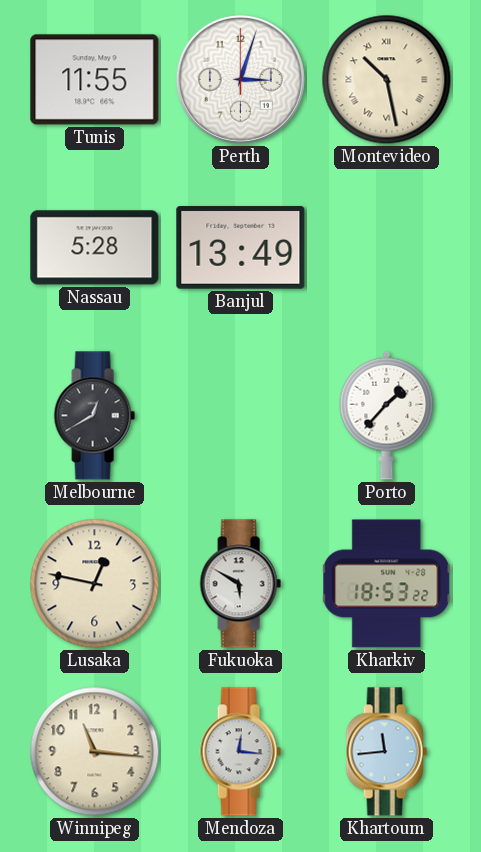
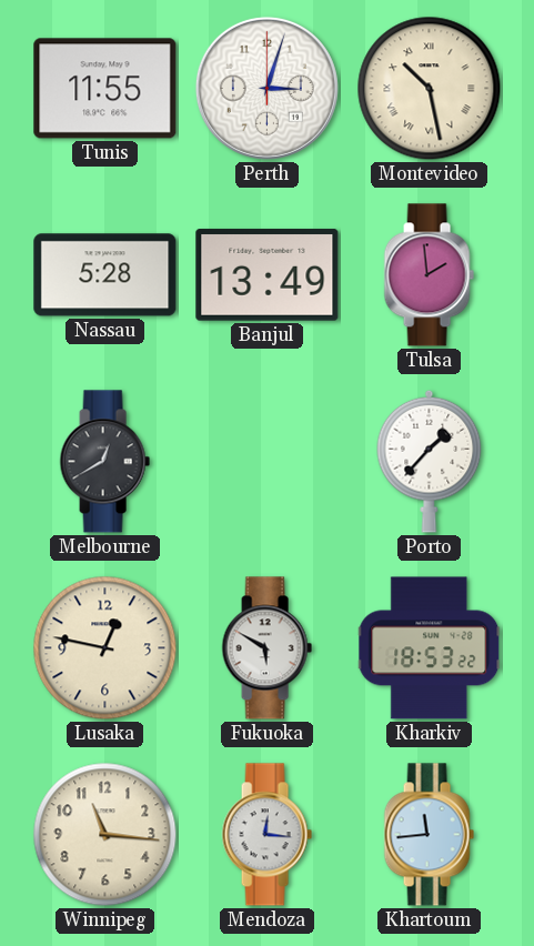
Tulsa: none -> 1:59 (429, 275)
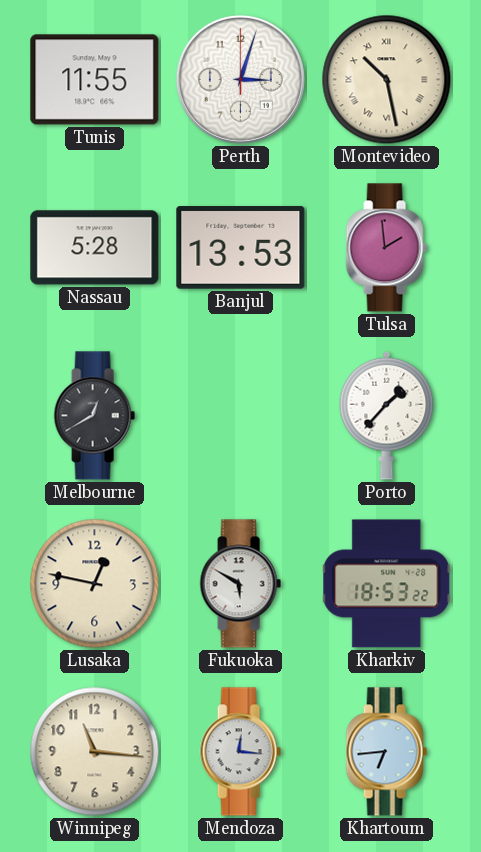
Banjul: 13:49 -> 13:53 (241, 248)
Khartoum: 11:44 -> 6:44 (386, 752)
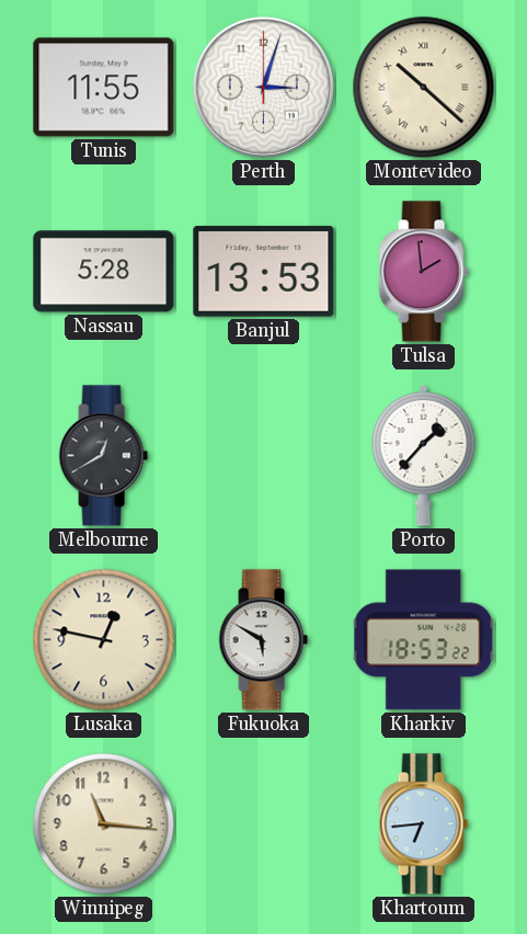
Montevideo: 10:28 -> 10:22 (424, 88)
Mendoza: 12:16 -> none (240, 752)
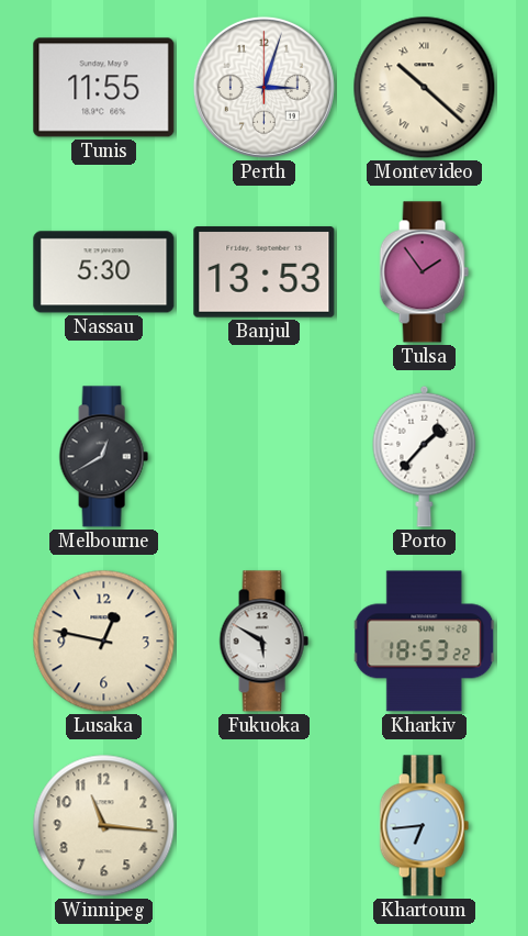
Nassau: 5:28 -> 5:30 (104, 272)
Tulsa: 1:59 -> 1:54 (424, 272)
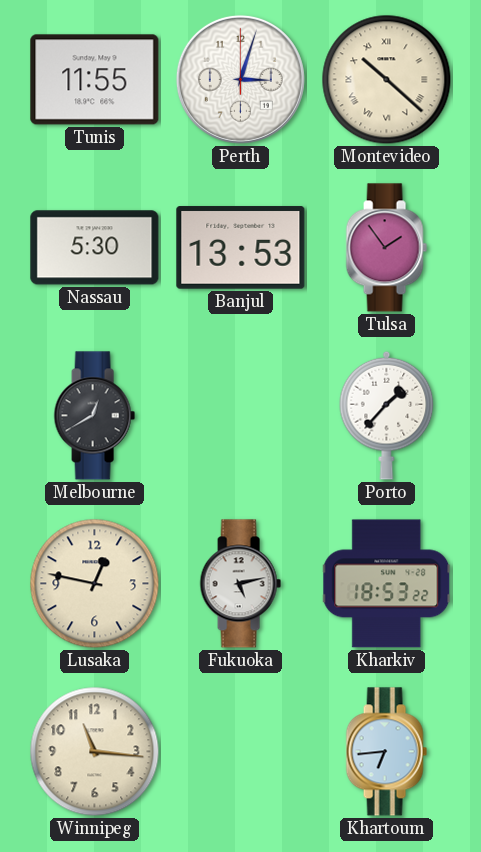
Fukuoka: 5:50 -> 5:13 (240, 584)
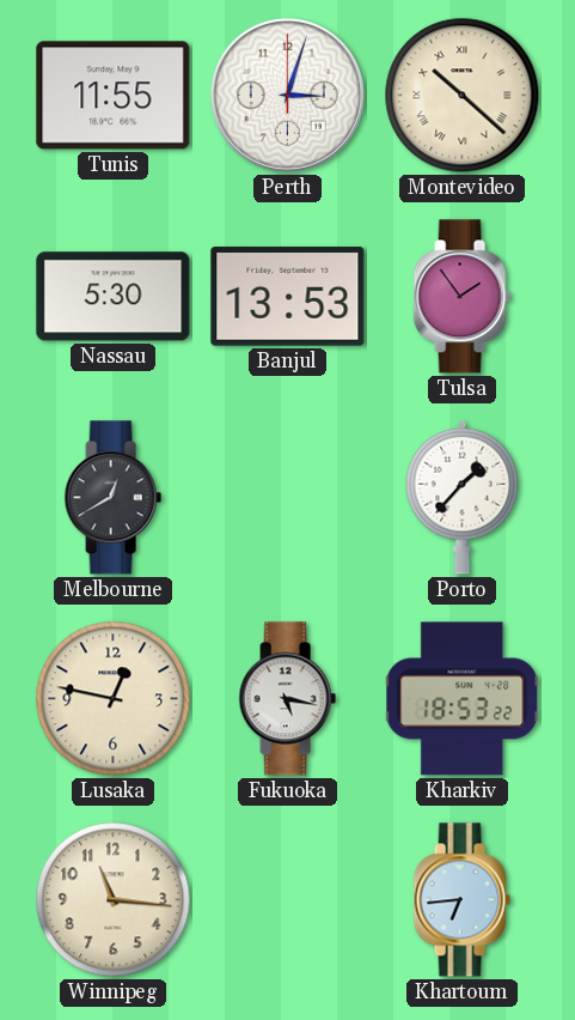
Fukuoka: 5:13 -> 5:17 (287, 699)
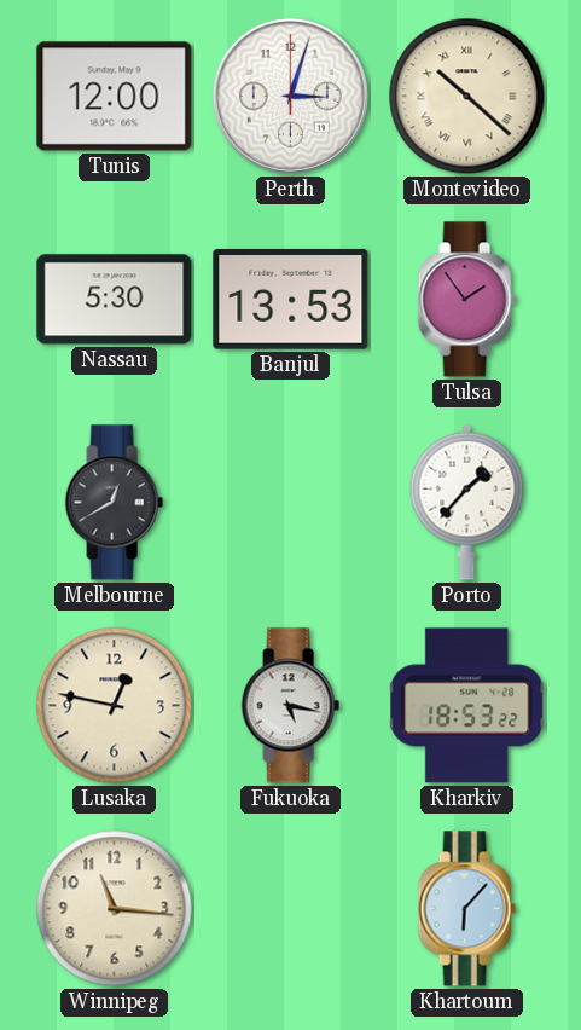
Tunis: 11:55 -> 12:00 (115, 97)
Khartoum: 6:44 -> 6:07 (466, 909)
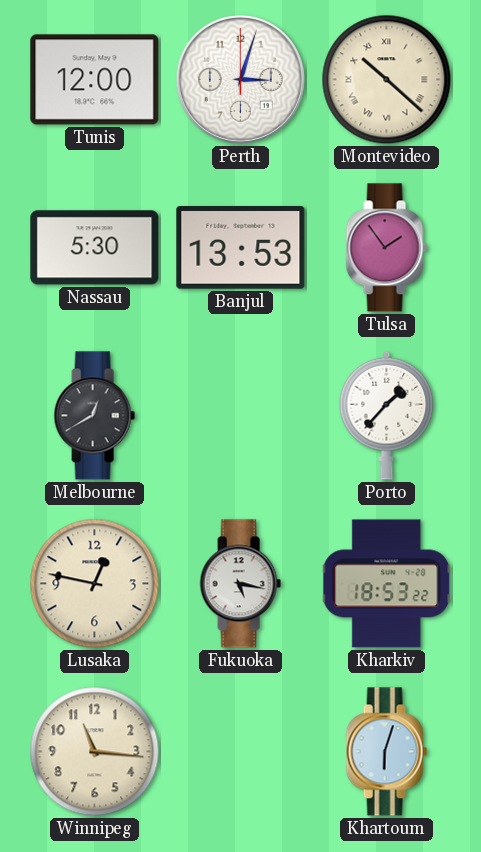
Khartoum: 6:07 -> 6:03 (386, 752)
